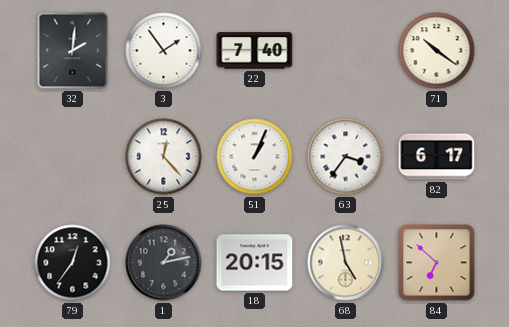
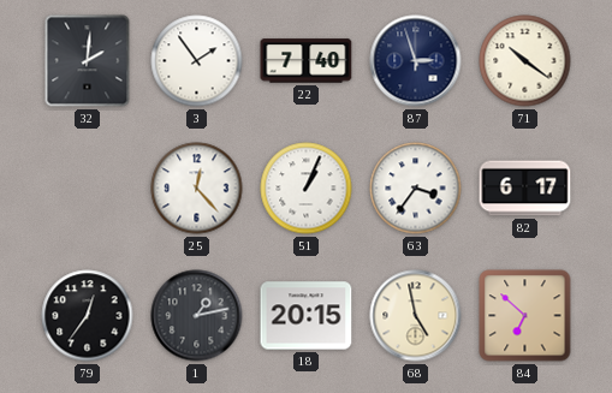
87: none -> 2:57 (416, 61)
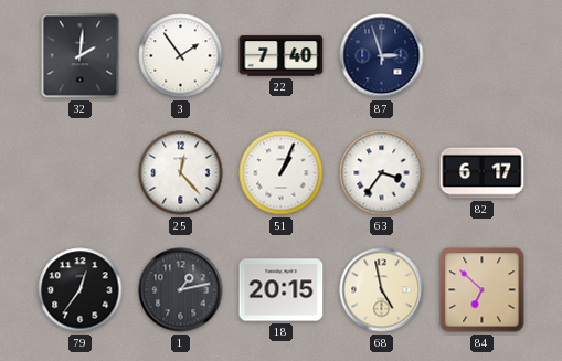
71: 10:21 -> none (525, 61)
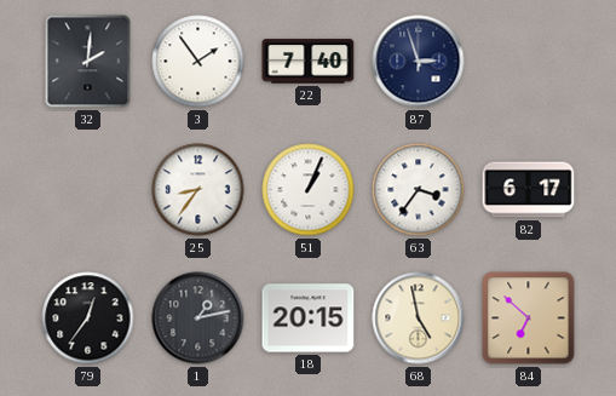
25: 12:23 -> 8:36 (198, 190)
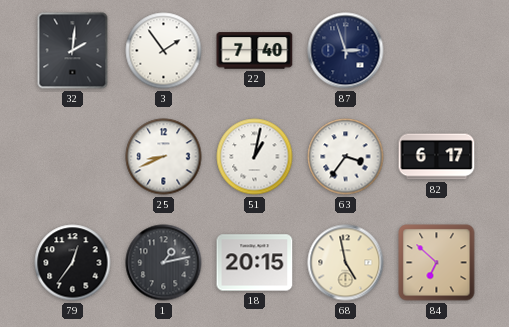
25: 8:36 -> 8:41 (164, 157)
51: 1:04 -> 1:02 (255, 157)
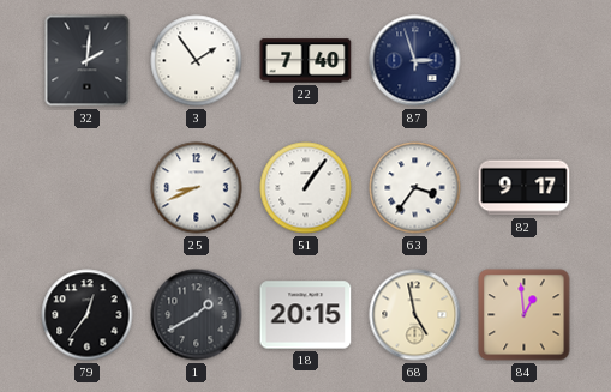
51: 1:02 -> 1:06 (306, 188)
82: 6:17 -> 9:17 (525, 188)
1: 1:13 -> 1:40 (197, 315)
84: 6:52 -> 12:59 (525, 315)
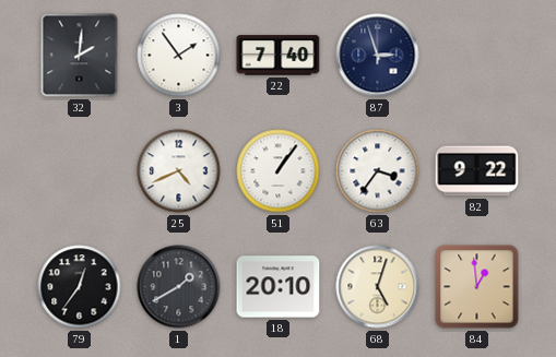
25: 8:41 -> 4:41 (179, 171)
82: 9:17 -> 9:22 (477, 171)
18: 20:15 -> 20:10 (279, 287)
68: 4:58 -> 5:03 (378, 287)
